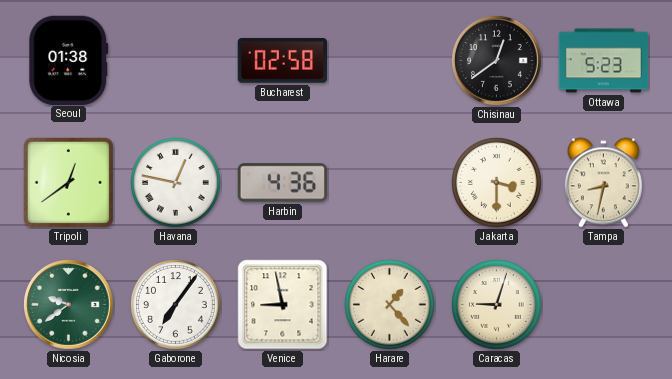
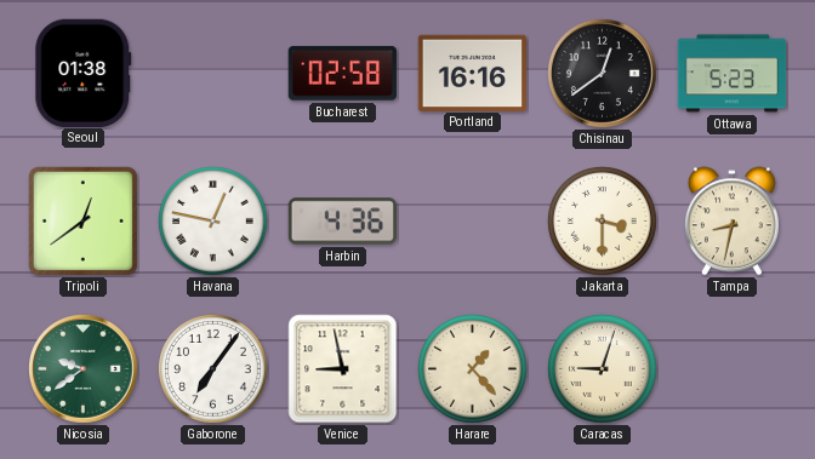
Portland: none -> 16:16 (472, 73)
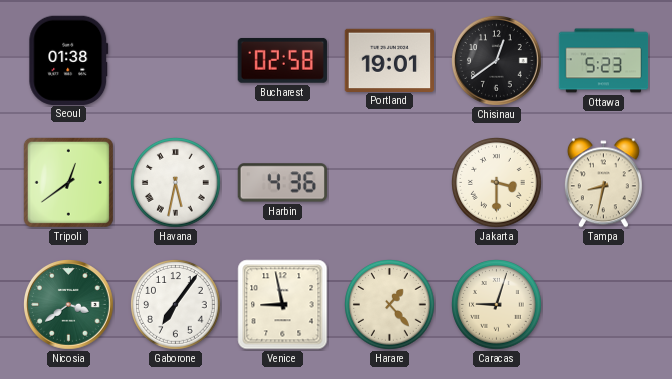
Portland: 16:16 -> 19:01 (389, 60)
Havana: 12:47 -> 5:32 (176, 183)
Nicosia: 9:39 -> 3:39 (69, 305)
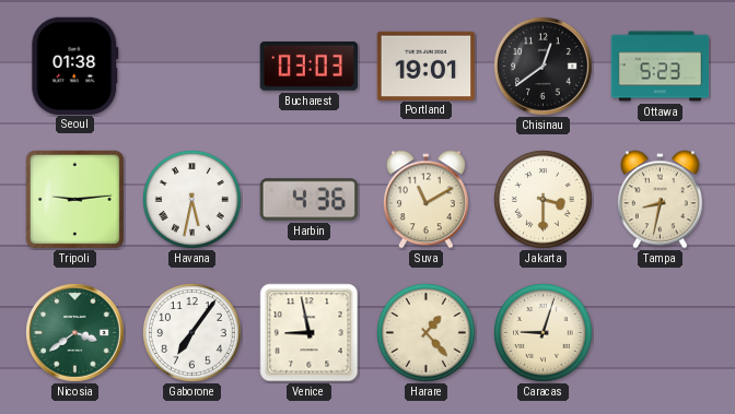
Bucharest: 02:58 -> 03:03 (308, 66)
Tripoli: 12:39 -> 9:14 (74, 199)
Suva: none -> 11:10 (425, 200)
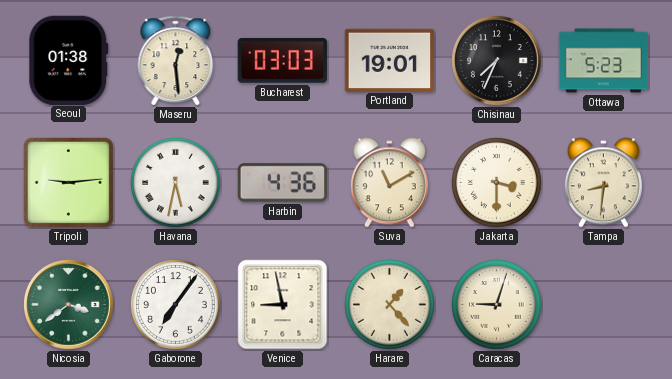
Maseru: none -> 12:29 (176, 61)
Chisinau: 12:39 -> 7:34 (497, 61)
Tampa: 8:32 -> 8:31 (603, 183)
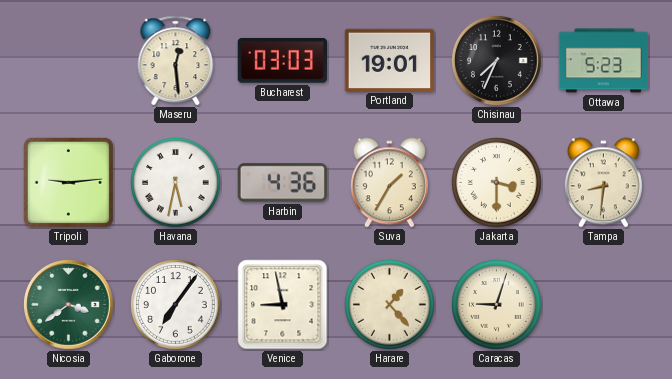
Seoul: 01:38 -> none (69, 60)
Suva: 11:10 -> 1:35 (389, 183)
